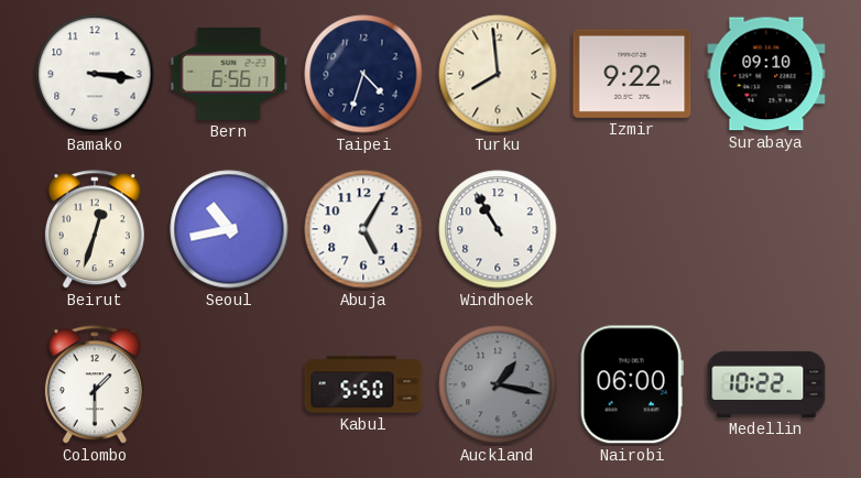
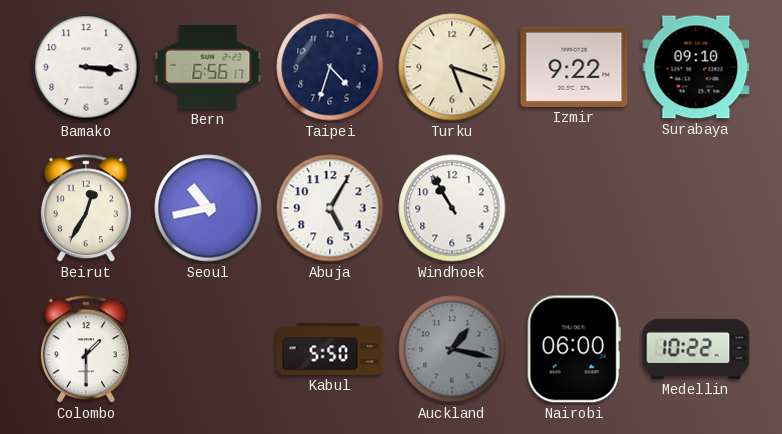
Turku: 7:59 -> 5:18 (452, 67)
Beirut: 12:33 -> 12:35 (86, 209)
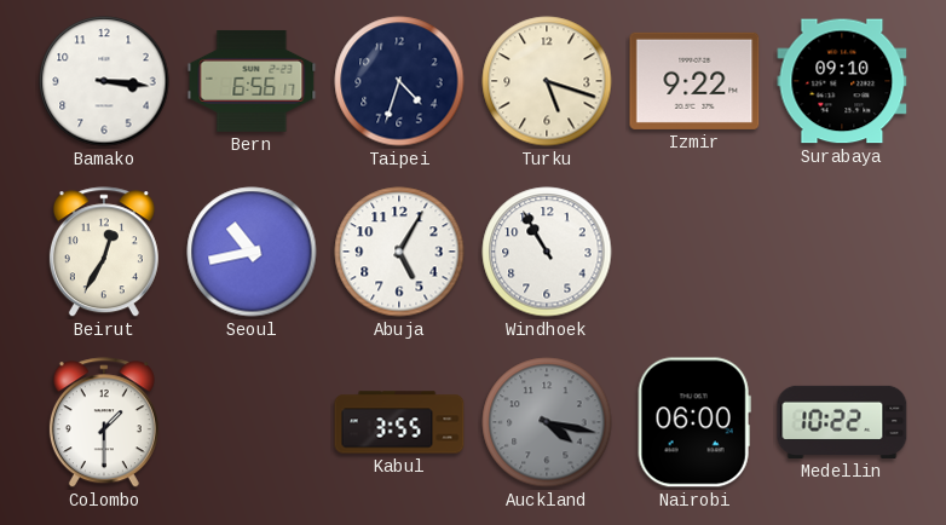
Kabul: 5:50 -> 3:55 (399, 422)
Auckland: 1:17 -> 4:17 (547, 422)
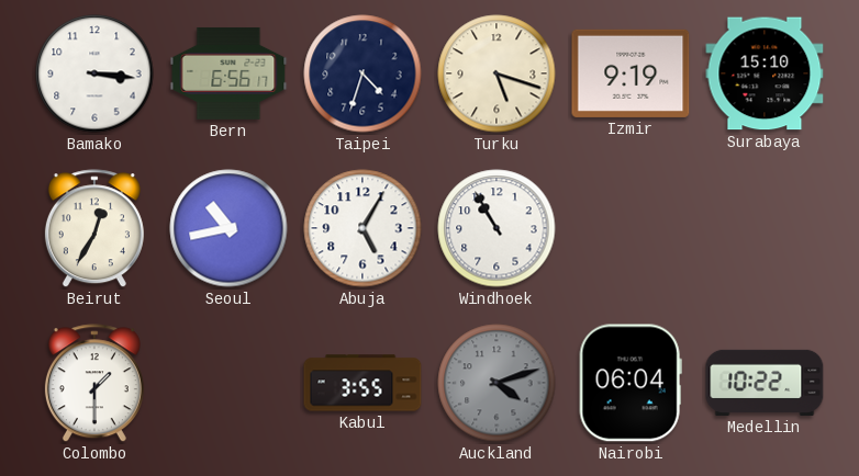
Izmir: 9:22 -> 9:19 (631, 73)
Surabaya: 09:10 -> 15:10 (765, 73)
Auckland: 4:17 -> 4:12 (497, 383)
Nairobi: 06:00 -> 06:04 (631, 383)
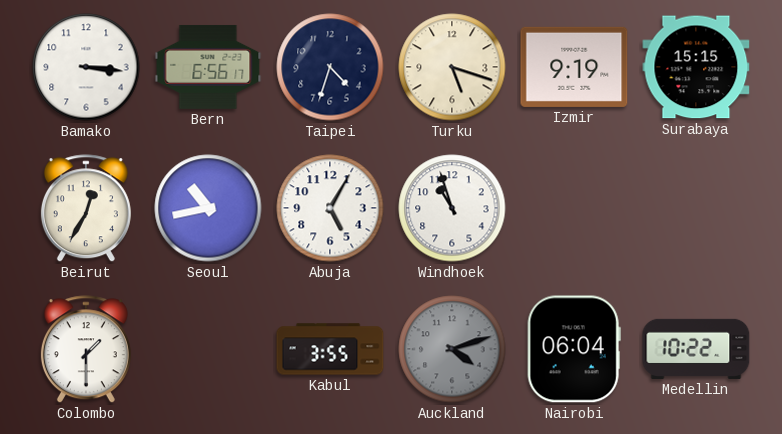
Surabaya: 15:10 -> 15:15 (696, 67)
Windhoek: 10:55 -> 10:57 (452, 208)
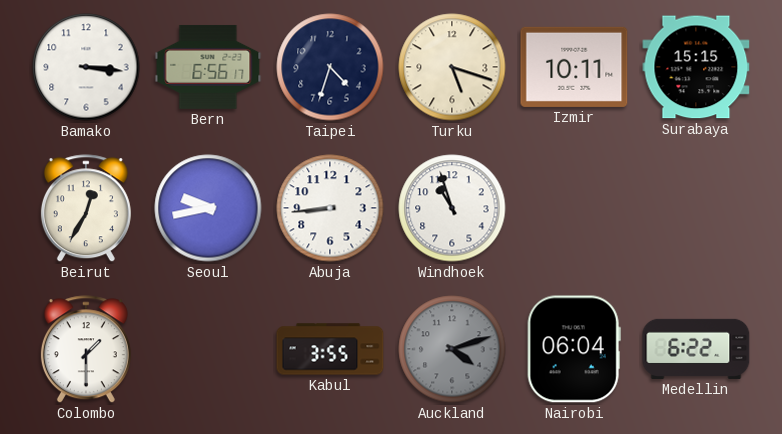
Izmir: 9:19 -> 10:11 (574, 67)
Seoul: 10:43 -> 9:43 (208, 208)
Abuja: 5:05 -> 8:44 (330, 208)
Medellin: 10:22 -> 6:22 (696, 349)
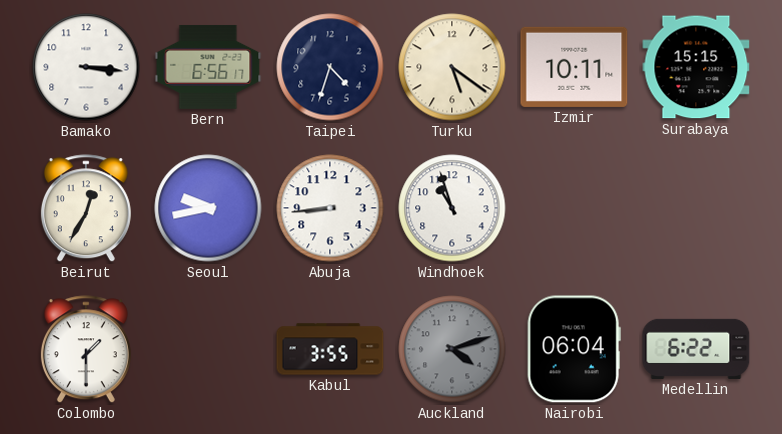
Turku: 5:18 -> 5:21 (452, 67)
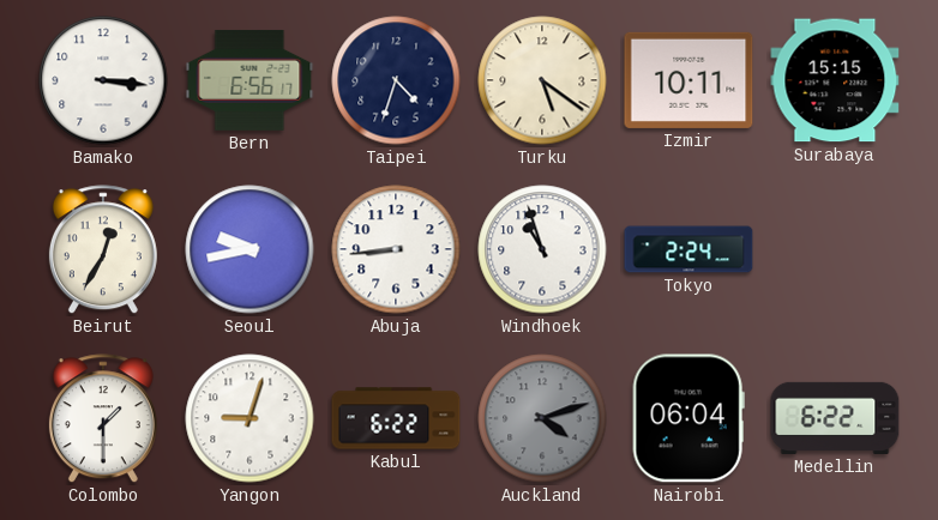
Tokyo: none -> 2:24 (689, 249)
Yangon: none -> 9:03 (249, 418)
Kabul: 3:55 -> 6:22 (396, 418)
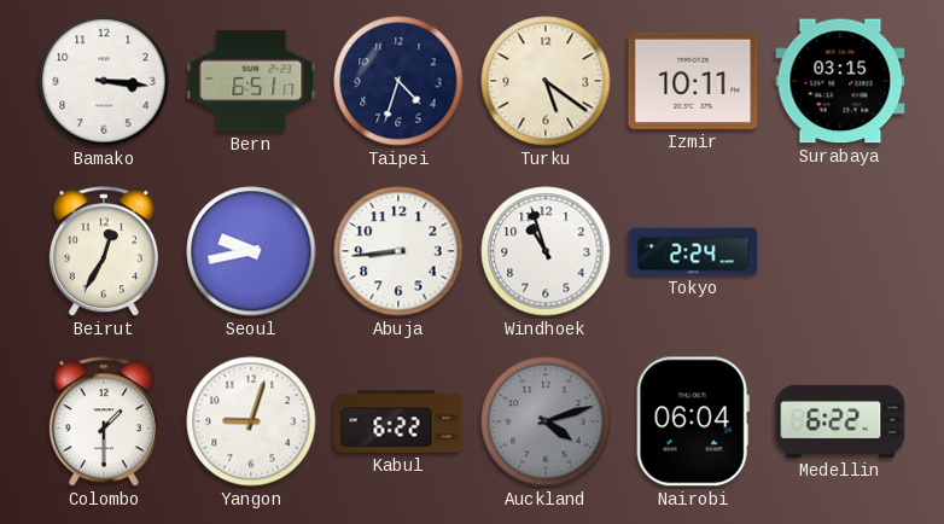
Bern: 6:56 -> 6:51 (251, 81)
Surabaya: 15:15 -> 03:15 (840, 81)
